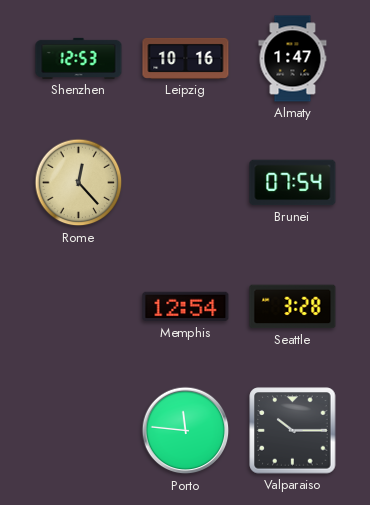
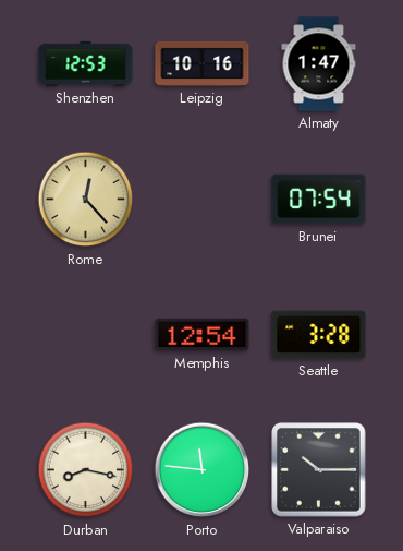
Durban: none -> 8:17 (86, 470)
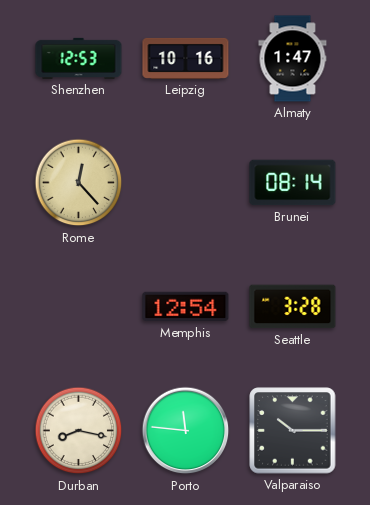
Brunei: 07:54 -> 08:14 (293, 183)
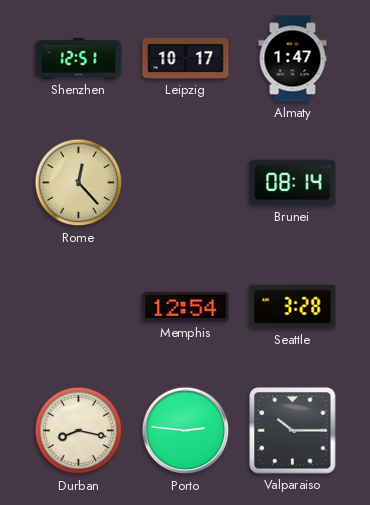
Shenzhen: 12:53 -> 12:51 (79, 58)
Leipzig: 10:16 -> 10:17 (186, 58)
Porto: 11:46 -> 2:46 (186, 431)
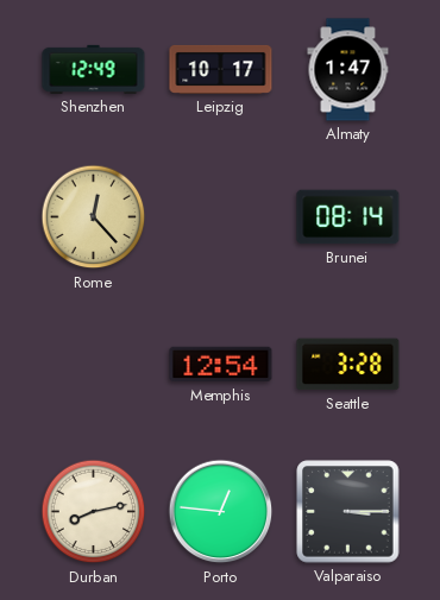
Shenzhen: 12:51 -> 12:49 (94, 69)
Durban: 8:17 -> 8:13 (94, 512)
Porto: 2:46 -> 12:46 (221, 512)
Valparaiso: 10:15 -> 3:15 (348, 512)
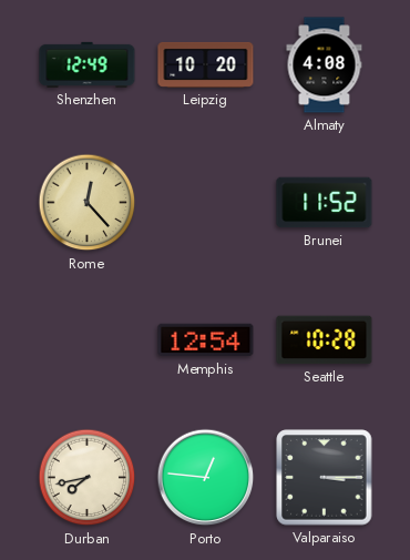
Leipzig: 10:17 -> 10:20 (206, 64)
Almaty: 1:47 -> 4:08 (325, 65)
Brunei: 08:14 -> 11:52 (325, 203)
Seattle: 3:28 -> 10:28 (325, 340)
Durban: 8:13 -> 7:43 (88, 478)
